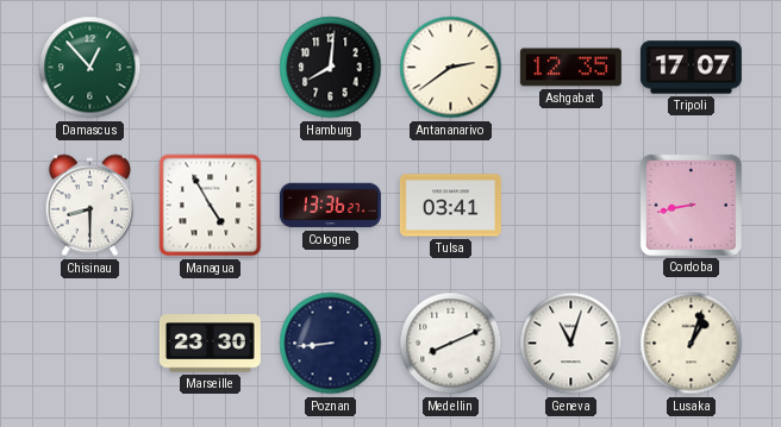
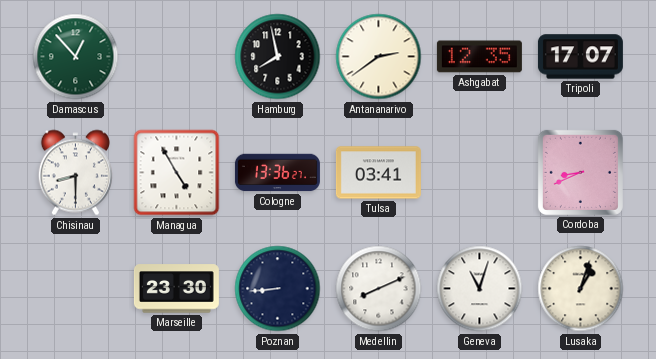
Hamburg: 8:01 -> 7:58 (278, 57)
Cordoba: 8:43 -> 8:41 (580, 172)
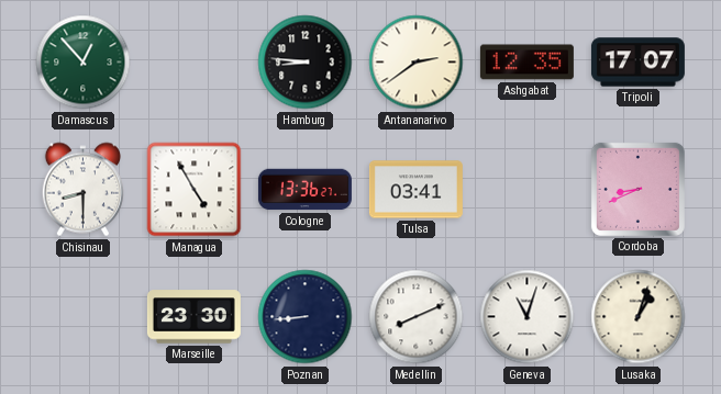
Hamburg: 7:58 -> 8:46 (306, 63)
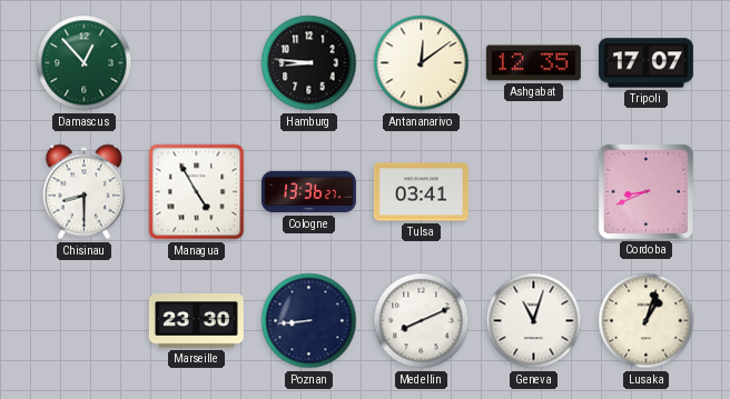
Antananarivo: 2:39 -> 12:09 (422, 63)
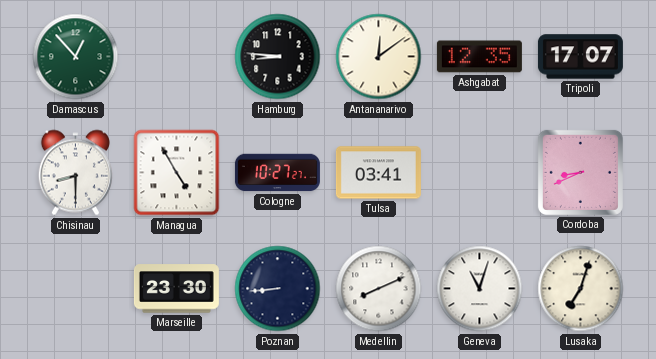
Cologne: 13:36 -> 10:27 (277, 173)
Lusaka: 1:03 -> 7:03 (581, 289)
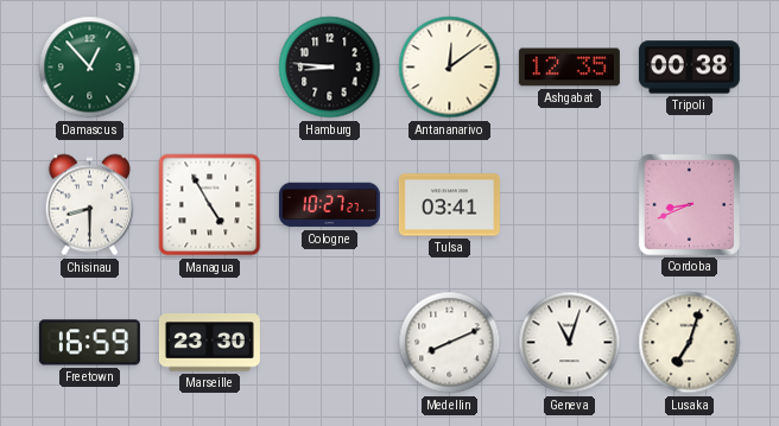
Tripoli: 17:07 -> 00:38 (689, 68)
Freetown: none -> 16:59 (89, 343)
Poznan: 8:44 -> none (278, 289)
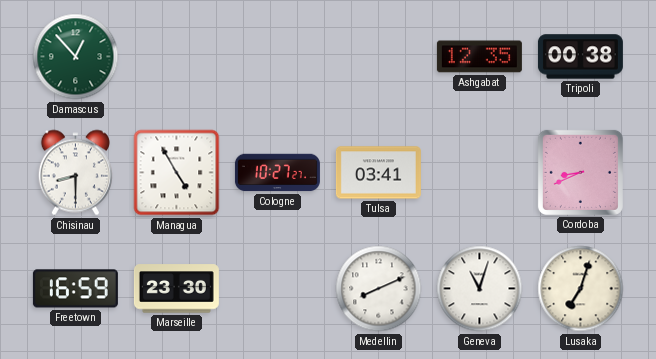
Hamburg: 8:46 -> none (330, 68)
Antananarivo: 12:09 -> none (450, 68)
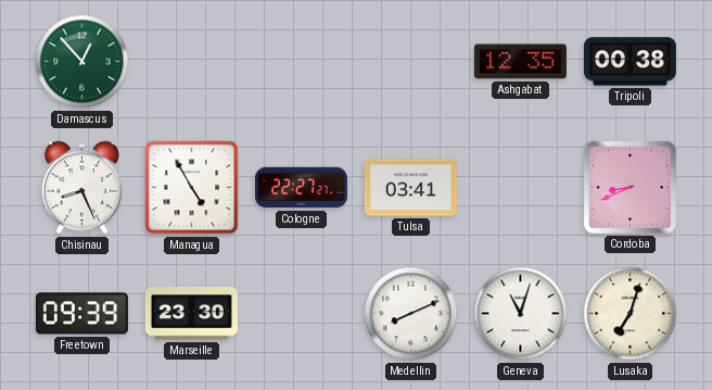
Chisinau: 8:30 -> 8:26 (81, 188)
Cologne: 10:27 -> 22:27 (301, 188)
Freetown: 16:59 -> 09:39 (81, 314)
